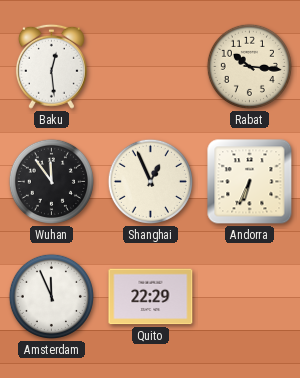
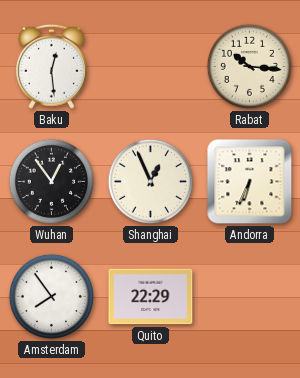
Wuhan: 11:54 -> 12:54 (51, 181)
Amsterdam: 11:56 -> 7:54 (51, 296)
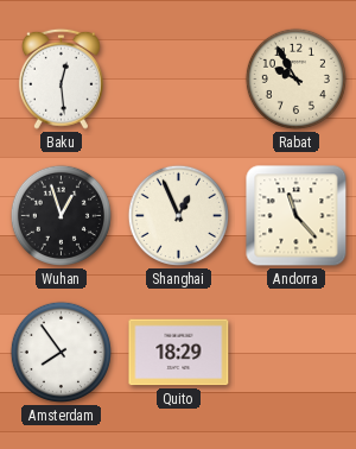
Rabat: 10:16 -> 9:55 (295, 78)
Wuhan: 12:54 -> 12:57 (61, 215)
Andorra: 6:34 -> 11:23 (297, 216)
Quito: 22:29 -> 18:29 (179, 353)
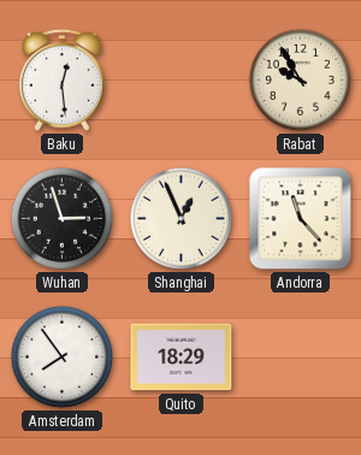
Wuhan: 12:57 -> 2:57 (61, 218)
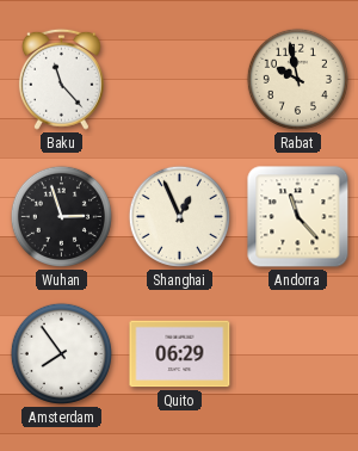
Baku: 12:29 -> 11:23 (61, 79)
Rabat: 9:55 -> 9:58 (297, 79)
Quito: 18:29 -> 06:29 (180, 354)
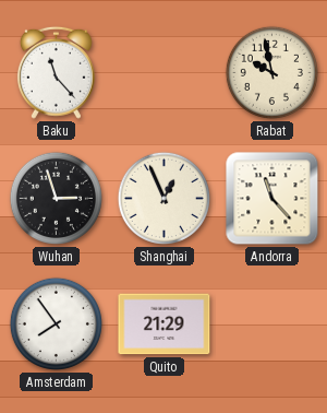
Quito: 06:29 -> 21:29 (165, 324)
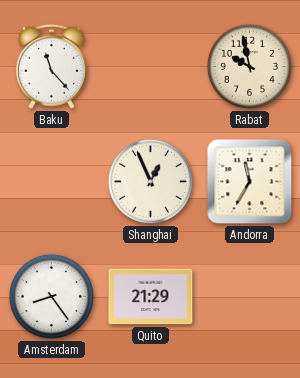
Wuhan: 2:57 -> none (56, 198)
Andorra: 11:23 -> 11:35 (250, 182)
Amsterdam: 7:54 -> 8:24 (51, 296)
